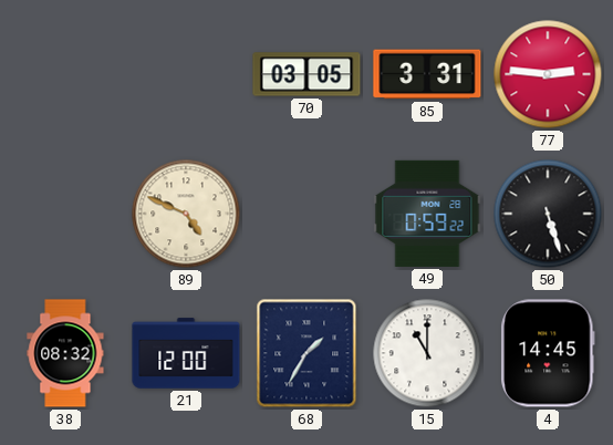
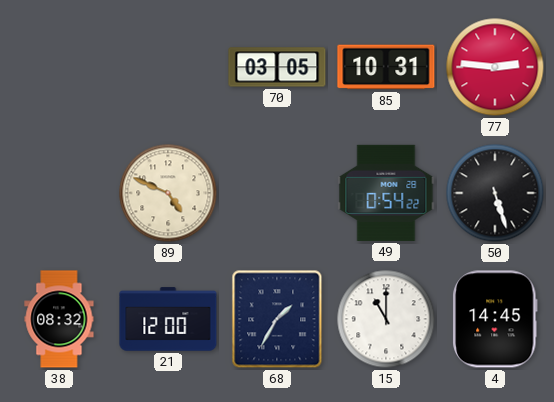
85: 3:31 -> 10:31 (386, 67)
49: 0:59 -> 0:54 (386, 193)
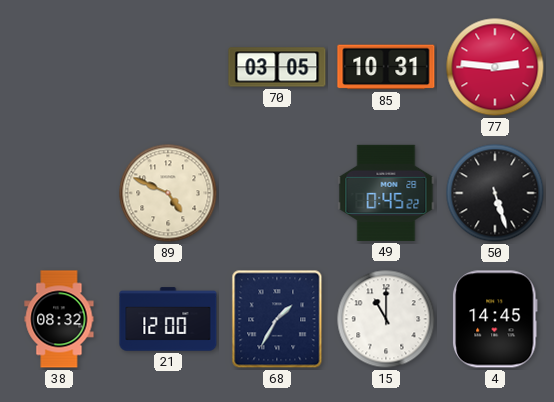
49: 0:54 -> 0:45 (386, 193)
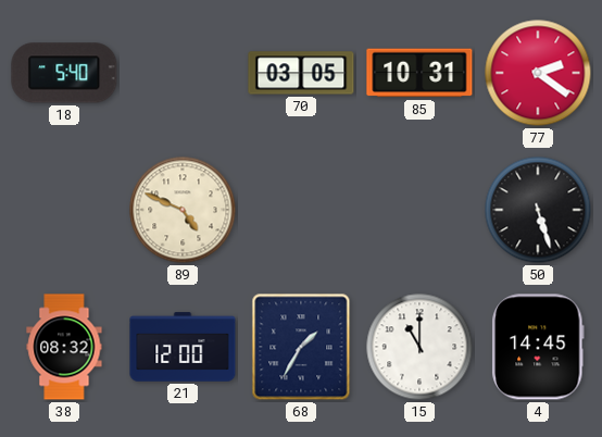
18: none -> 5:40 (64, 73)
77: 2:46 -> 2:21 (538, 73)
49: 0:45 -> none (386, 193)
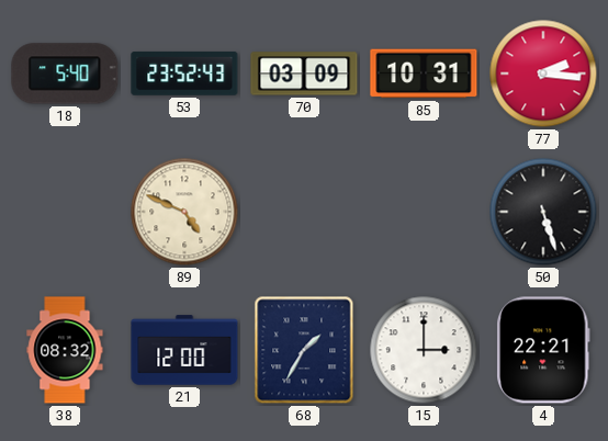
53: none -> 23:52 (184, 73)
70: 03:05 -> 03:09 (304, 73)
77: 2:21 -> 2:16 (543, 73)
15: 11:00 -> 3:00 (424, 350)
4: 14:45 -> 22:21 (543, 350)
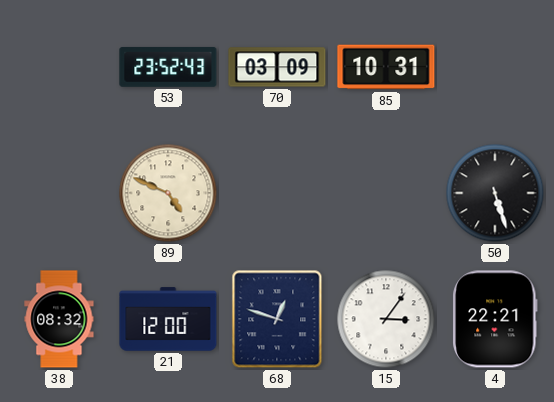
18: 5:40 -> none (65, 73)
77: 2:16 -> none (543, 73)
68: 1:35 -> 12:48 (277, 319)
15: 3:00 -> 3:06 (386, 319)
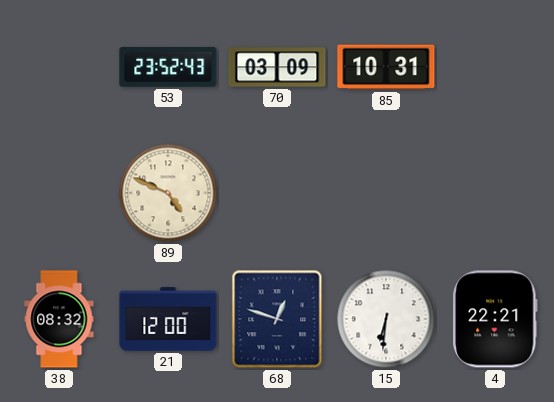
50: 5:27 -> none (495, 193)
15: 3:06 -> 6:31 (386, 319)
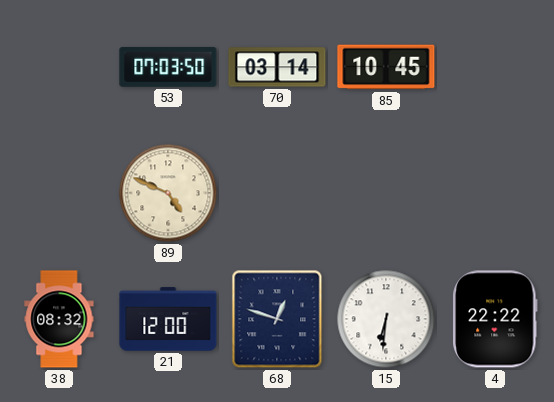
53: 23:52 -> 07:03 (168, 67)
70: 03:09 -> 03:14 (277, 67)
85: 10:31 -> 10:45 (386, 67)
4: 22:21 -> 22:22 (495, 319)
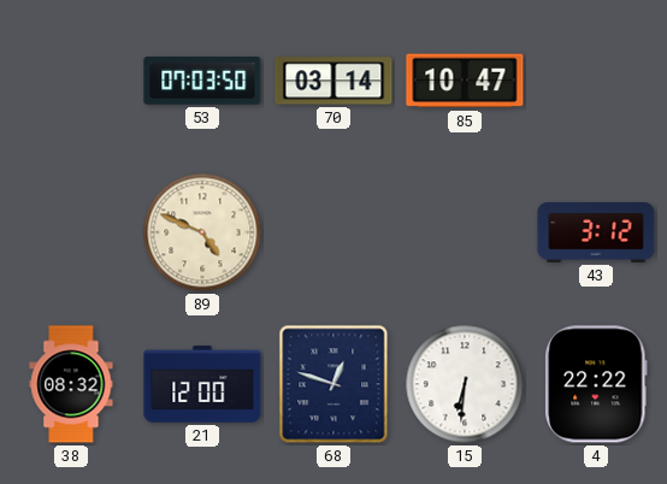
85: 10:45 -> 10:47 (465, 81)
43: none -> 3:12 (596, 232)
